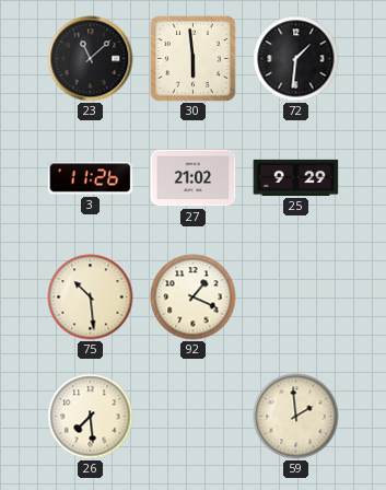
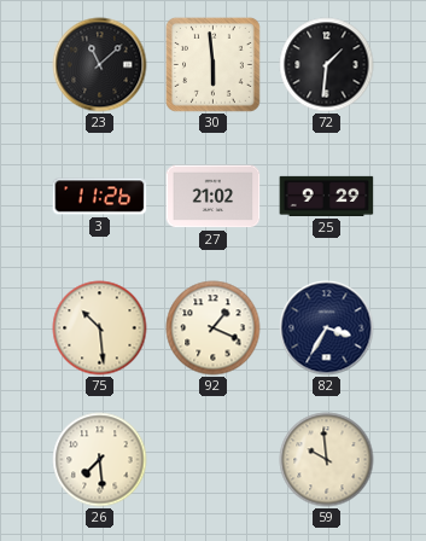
82: none -> 3:35 (327, 328)
59: 1:59 -> 9:59 (327, 460)
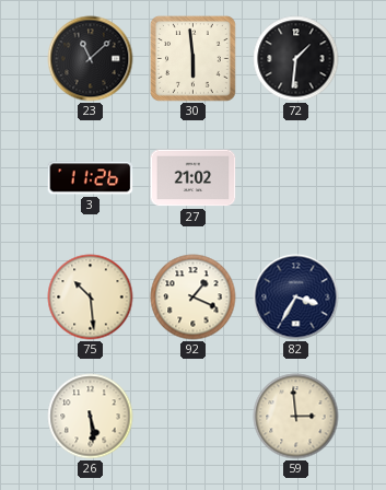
25: 9:29 -> none (327, 196)
26: 7:29 -> 5:29 (91, 417)
59: 9:59 -> 2:59 (296, 417)
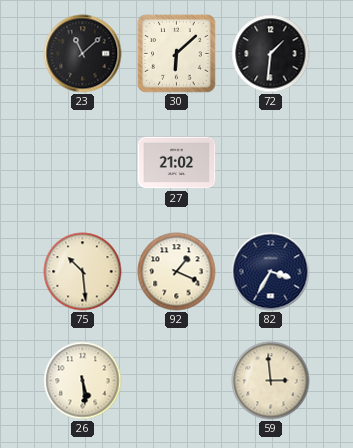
30: 5:59 -> 6:08 (177, 54)
3: 11:26 -> none (91, 178)
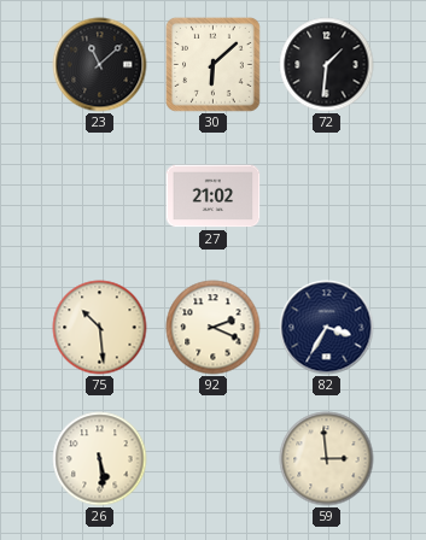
92: 1:19 -> 2:19 (214, 328)
